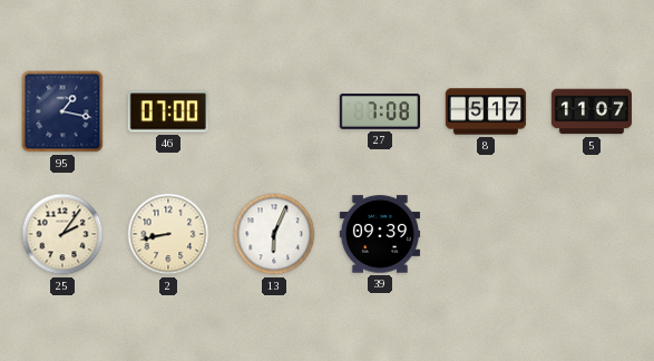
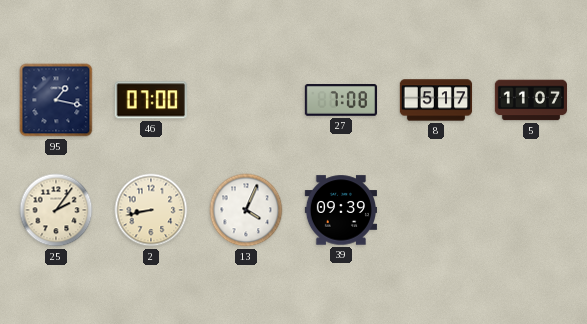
13: 6:04 -> 4:04 (246, 210)
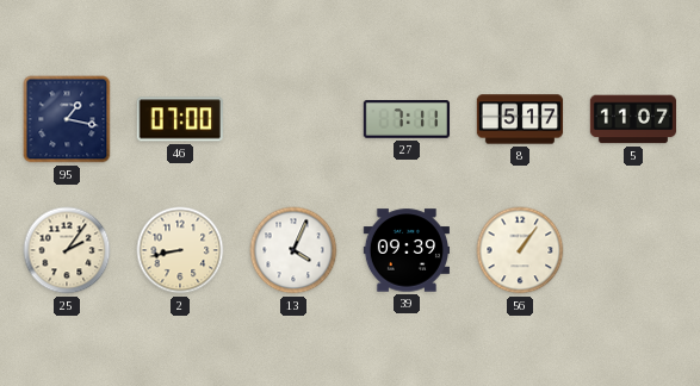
27: 7:08 -> 7:11 (405, 119)
56: none -> 1:06 (520, 250)
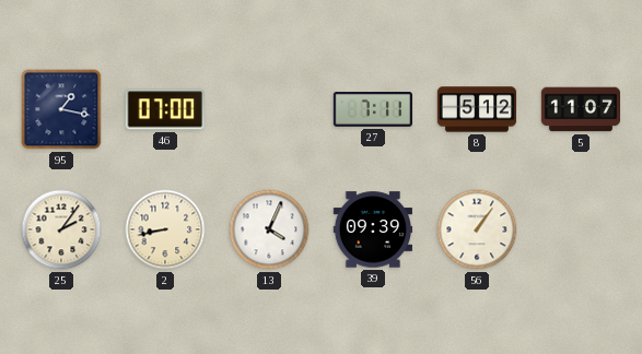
8: 5:17 -> 5:12 (477, 109)
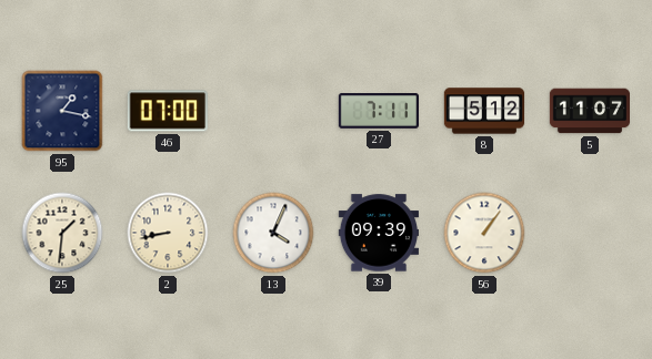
25: 2:06 -> 1:31 (62, 233)
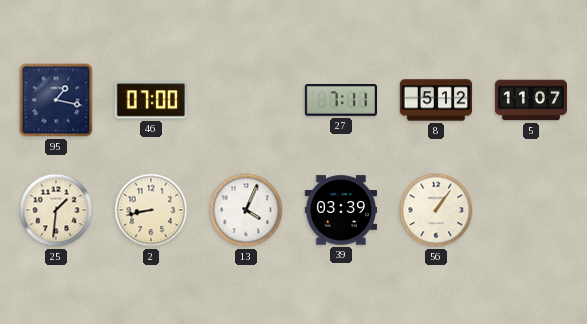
39: 09:39 -> 03:39 (340, 210)
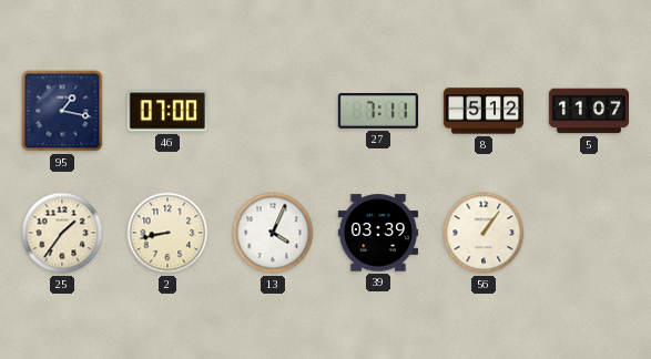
25: 1:31 -> 1:36 (62, 233)
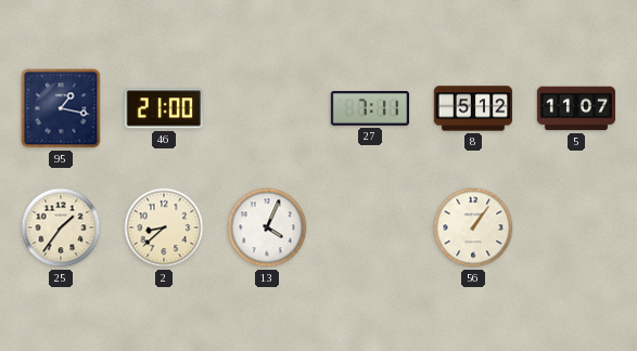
46: 07:00 -> 21:00 (164, 108)
2: 8:43 -> 8:38 (164, 227)
39: 03:39 -> none (377, 233)
